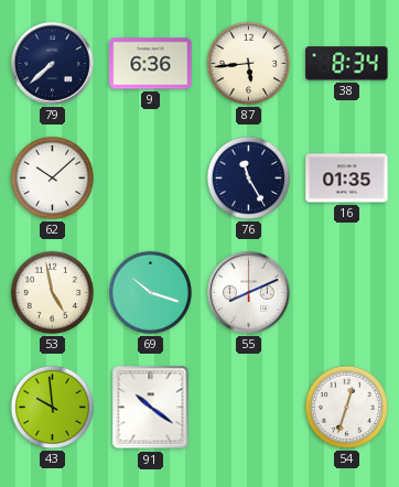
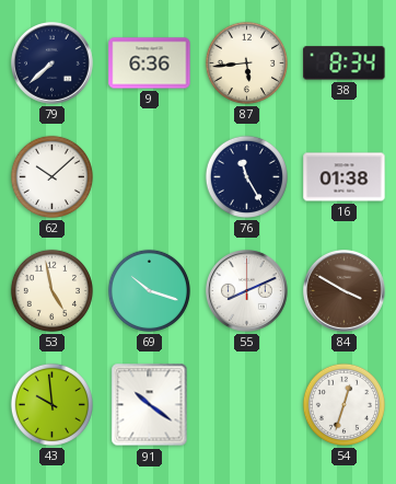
16: 01:35 -> 01:38 (345, 177)
84: none -> 3:50 (345, 291)
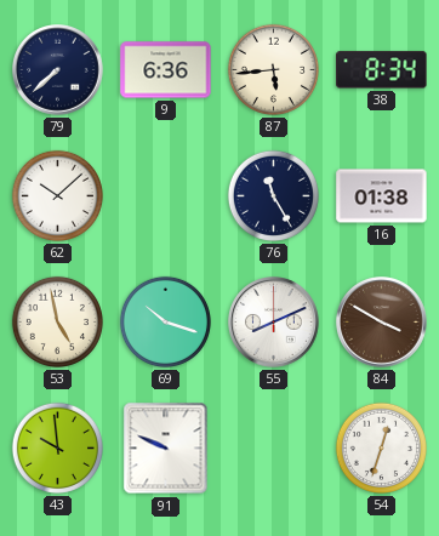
91: 10:21 -> 9:49 (166, 449)
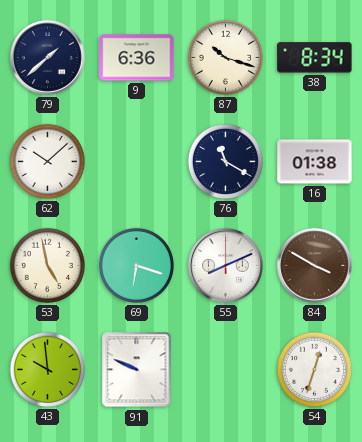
79: 7:38 -> 1:38 (48, 58)
87: 5:44 -> 10:18 (225, 57)
76: 11:25 -> 11:20 (225, 161)
69: 10:18 -> 6:18 (136, 265)
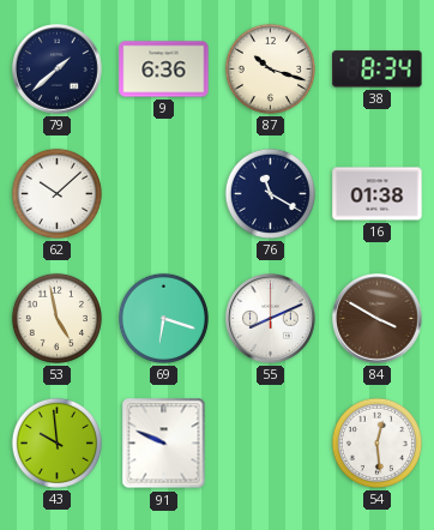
54: 12:33 -> 12:29 (376, 442)
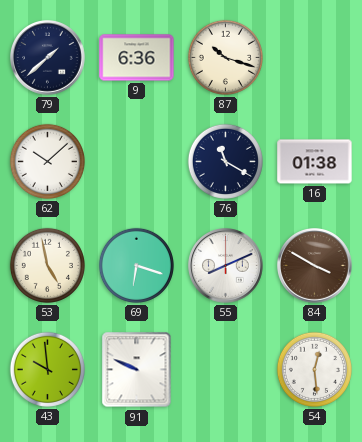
38: 8:34 -> none (378, 70)
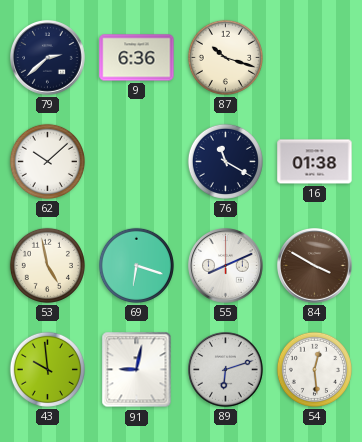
79: 1:38 -> 2:38 (48, 58)
91: 9:49 -> 9:02 (137, 370)
89: none -> 6:12 (226, 370)
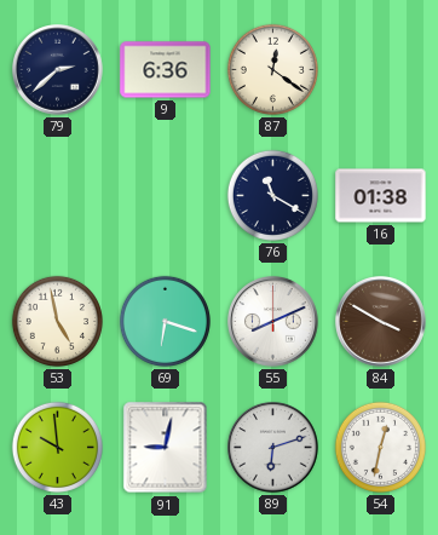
87: 10:18 -> 12:21 (272, 69)
62: 10:08 -> none (47, 161)
54: 12:29 -> 12:32 (380, 447)
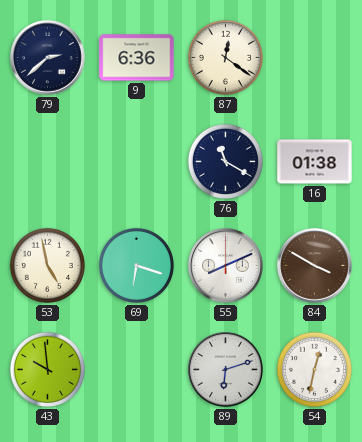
91: 9:02 -> none (166, 448)
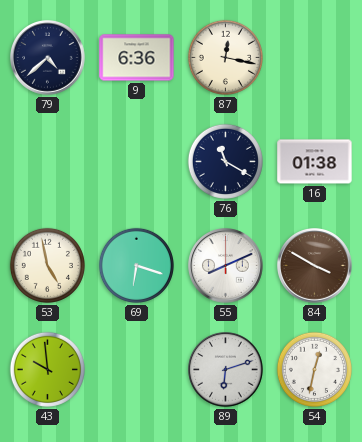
79: 2:38 -> 4:38 (48, 58)
87: 12:21 -> 12:17 (225, 57)
